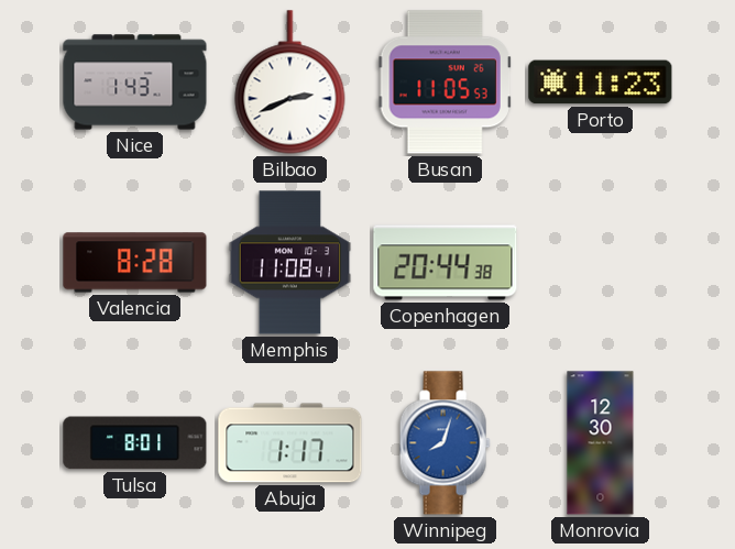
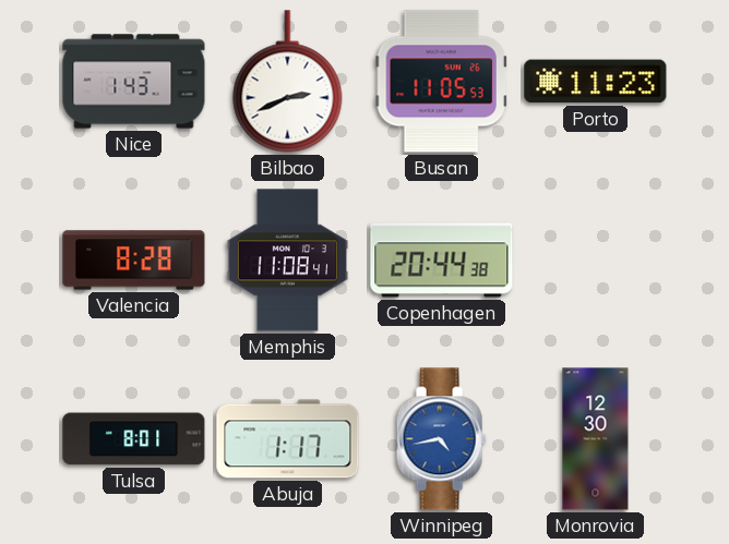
Winnipeg: 8:03 -> 4:43 (441, 439)
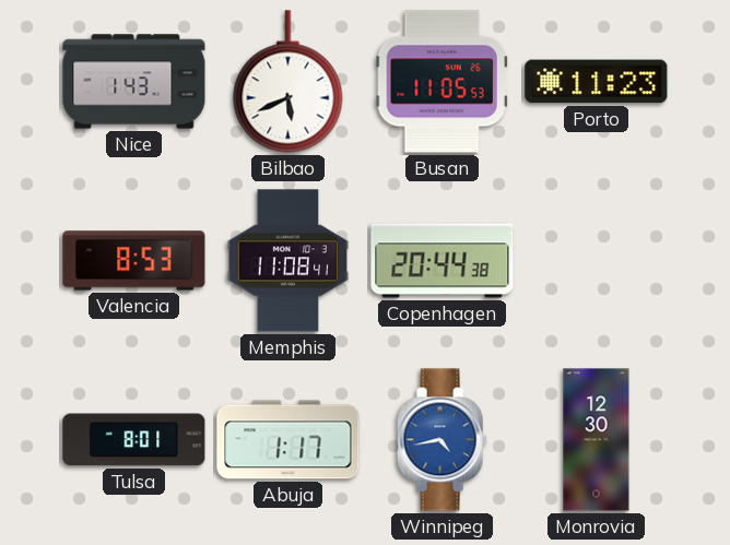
Bilbao: 2:41 -> 5:41 (289, 82)
Valencia: 8:28 -> 8:53 (134, 261)
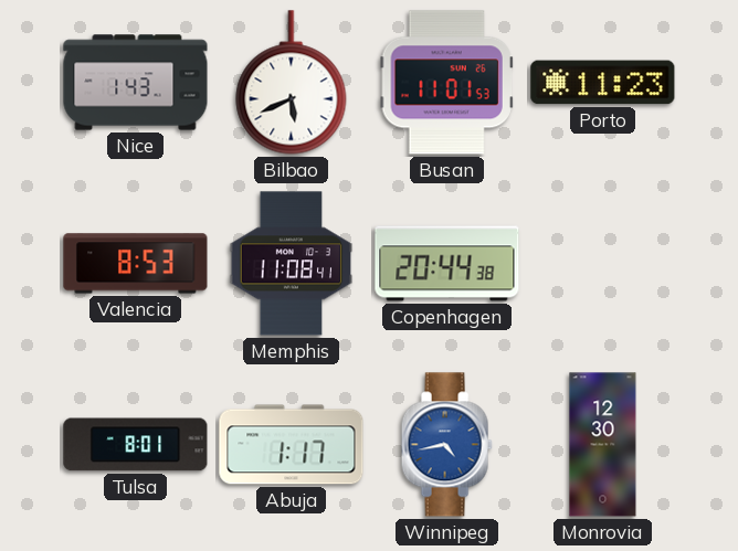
Busan: 11:05 -> 11:01 (446, 83)
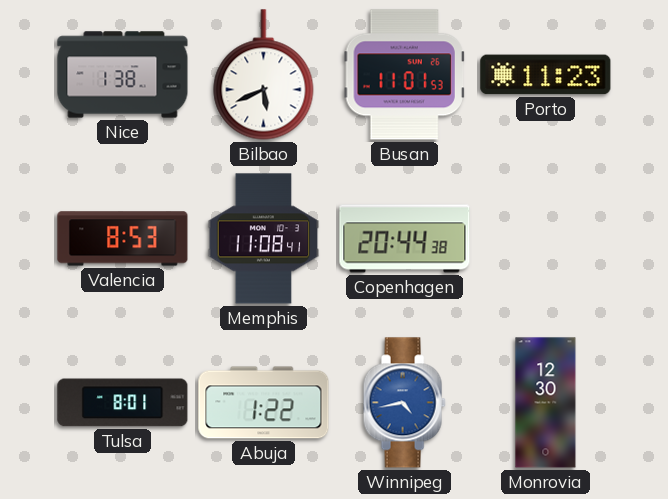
Nice: 1:43 -> 1:38 (123, 75)
Abuja: 1:17 -> 1:22 (264, 403)
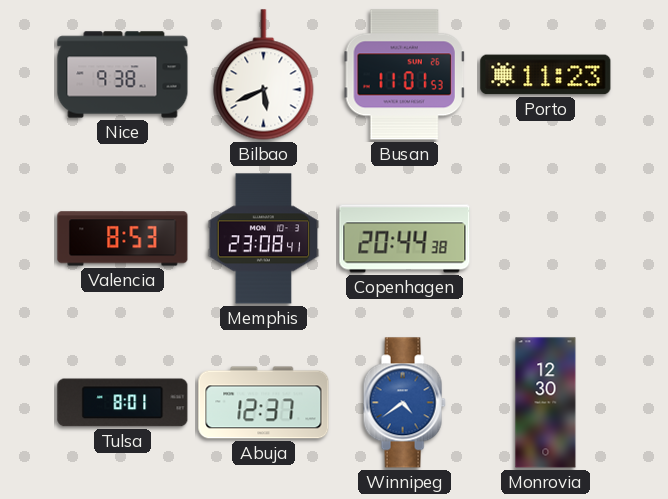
Nice: 1:38 -> 9:38 (123, 75)
Memphis: 11:08 -> 23:08 (264, 239)
Abuja: 1:22 -> 12:37 (264, 403)
Winnipeg: 4:43 -> 4:39 (404, 403)
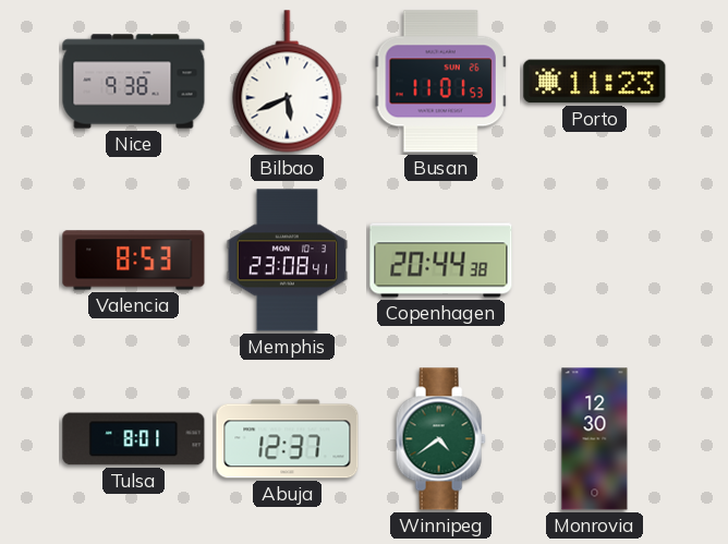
Winnipeg dial: blue -> green (440, 439)
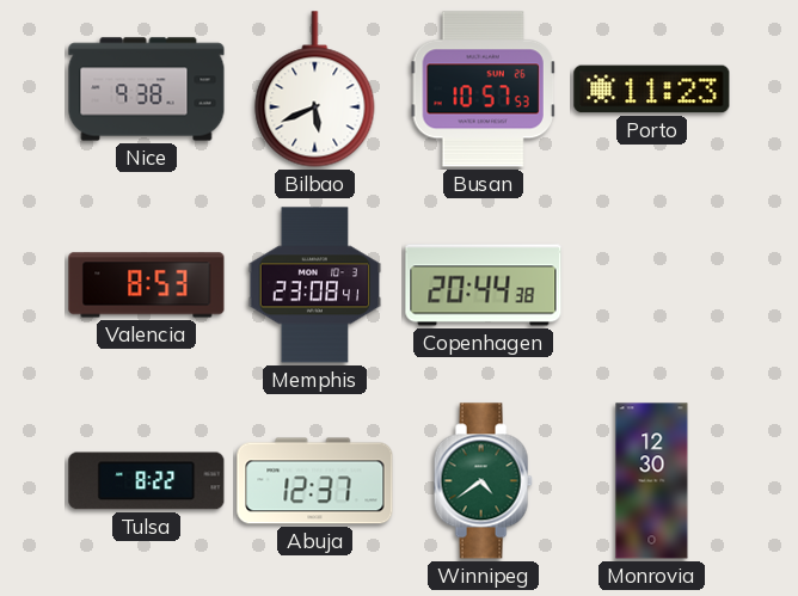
Busan: 11:01 -> 10:57 (483, 90)
Tulsa: 8:01 -> 8:22 (147, 481)
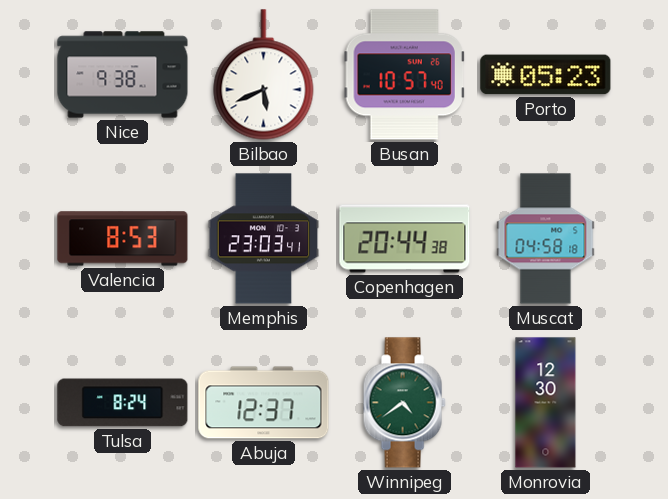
Busan: 10:57:53 -> 10:57:40 (404, 75)
Porto: 11:23 -> 05:23 (546, 75)
Memphis: 23:08 -> 23:03 (264, 239)
Muscat: none -> 04:58 (546, 239)
Tulsa: 8:22 -> 8:24 (123, 403)
